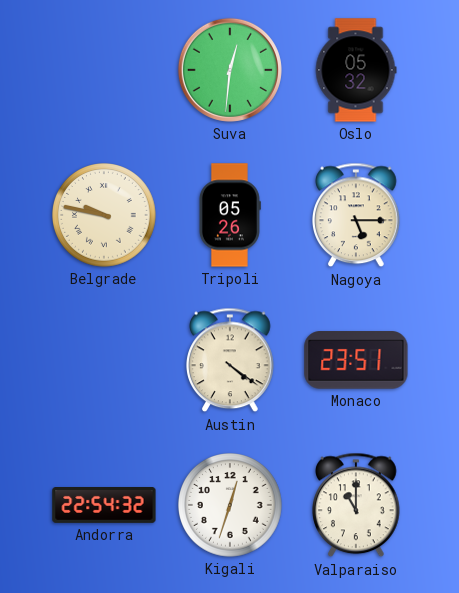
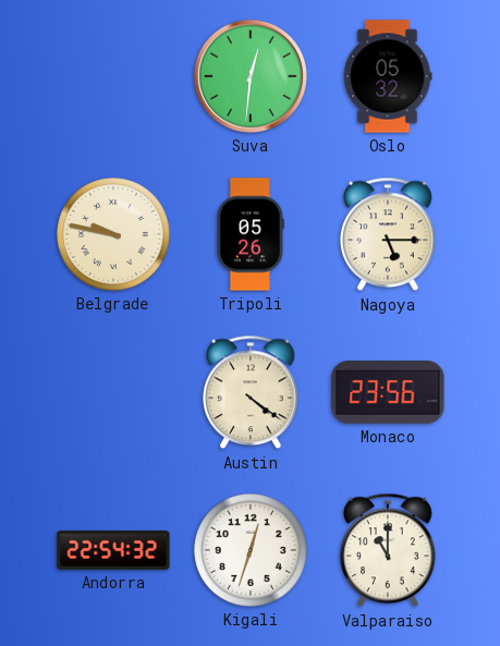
Monaco: 23:51 -> 23:56 (388, 392)
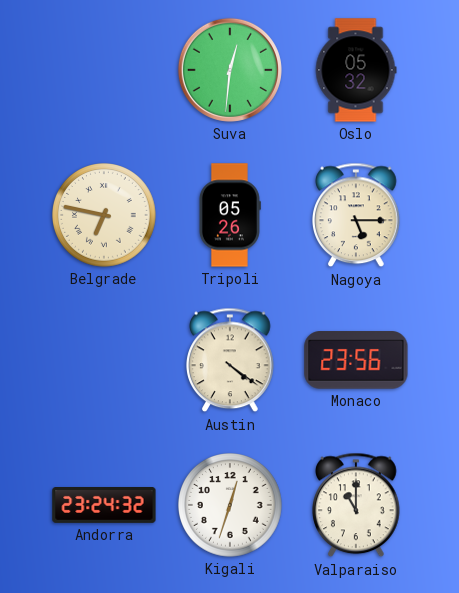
Belgrade: 9:47 -> 6:47 (105, 216)
Andorra: 22:54 -> 23:24 (104, 506)
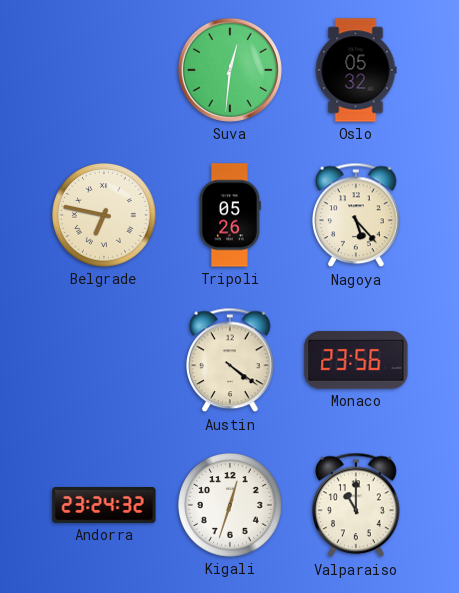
Nagoya: 5:15 -> 5:23 (357, 215)
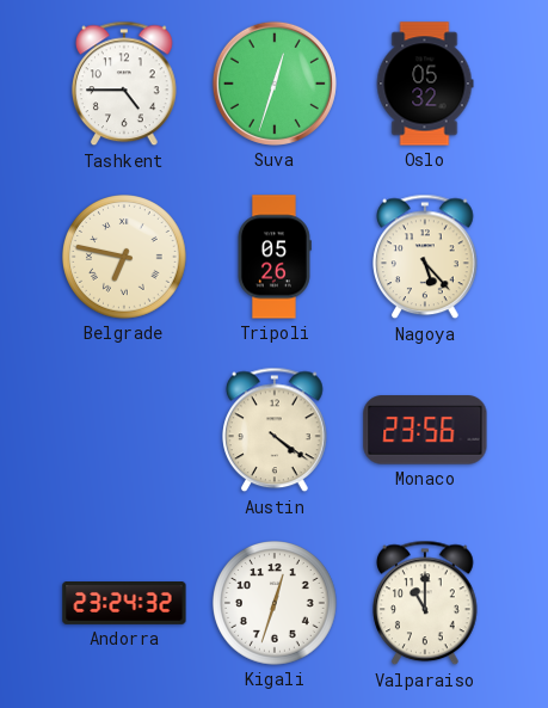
Tashkent: none -> 4:45 (125, 84)
Suva: 12:31 -> 12:33 (275, 84)
